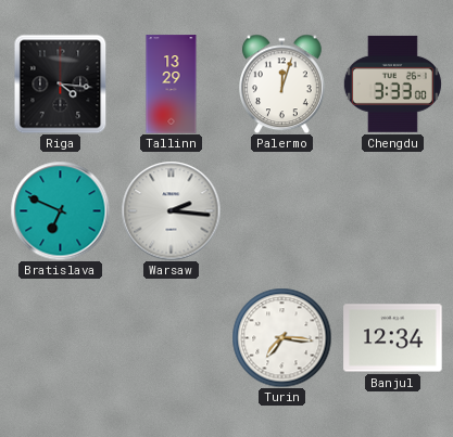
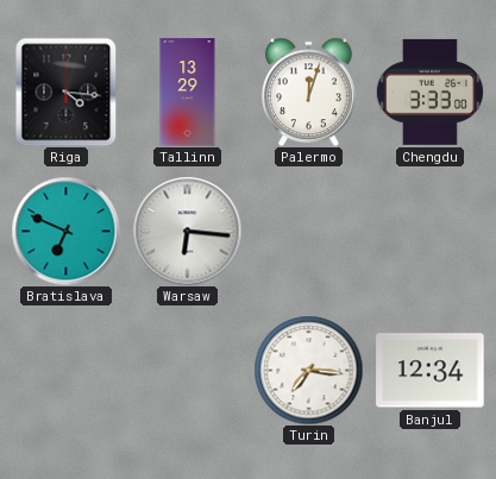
Warsaw: 2:16 -> 6:16 (187, 231)
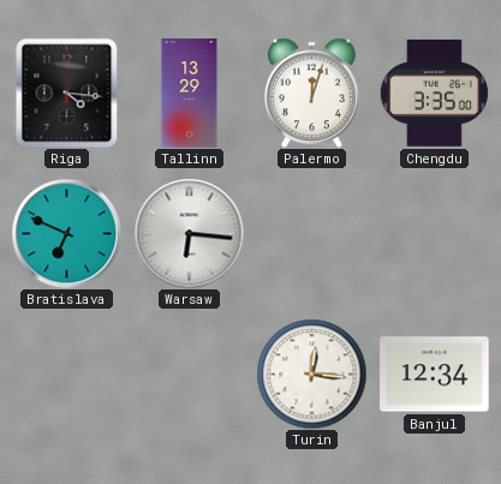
Chengdu: 3:33 -> 3:35 (434, 92)
Turin: 7:16 -> 12:16 (311, 374)
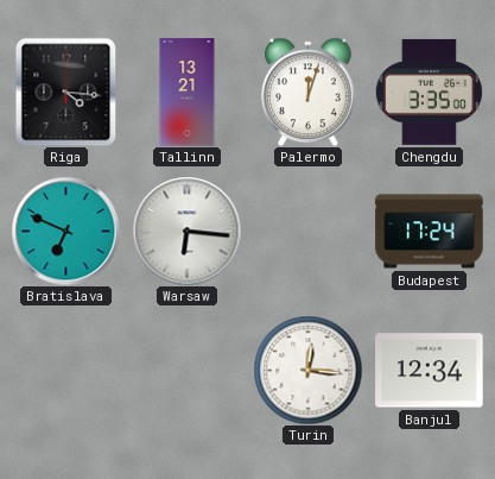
Tallinn: 13:29 -> 13:21 (188, 93)
Budapest: none -> 17:24 (430, 232)
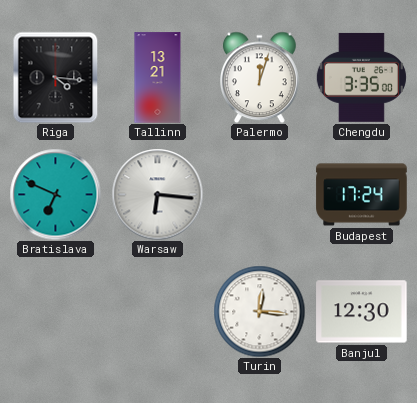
Banjul: 12:34 -> 12:30 (362, 312)
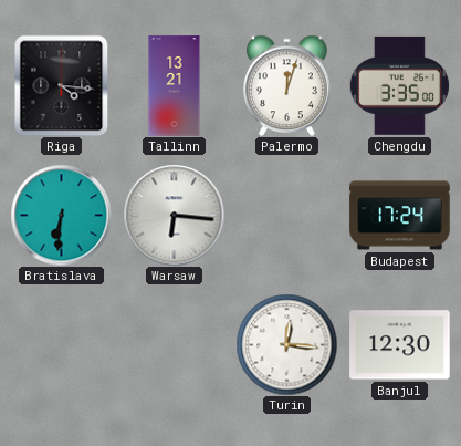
Bratislava: 6:49 -> 6:31 (61, 215)
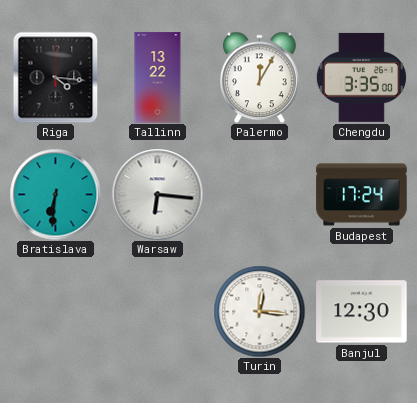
Tallinn: 13:21 -> 13:22 (158, 78)
Palermo: 12:03 -> 12:05 (260, 77)
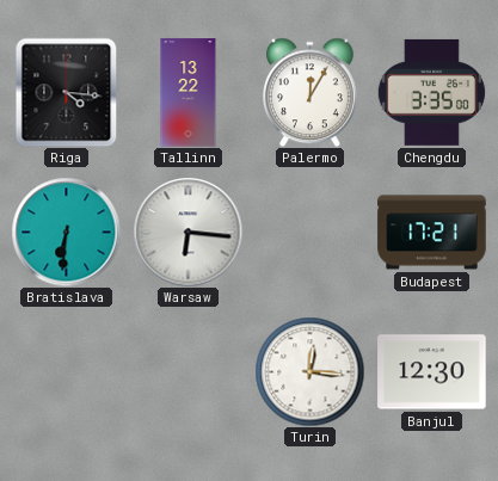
Budapest: 17:24 -> 17:21 (432, 233)
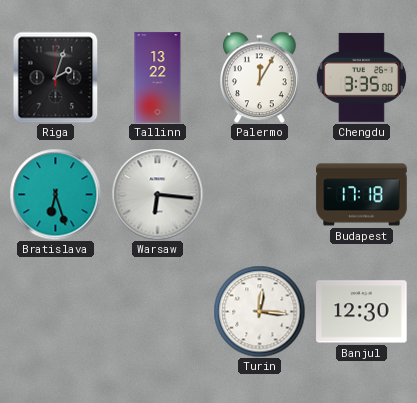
Riga: 4:16 -> 2:03 (56, 77)
Bratislava: 6:31 -> 6:27 (55, 194)
Budapest: 17:21 -> 17:18 (362, 195)
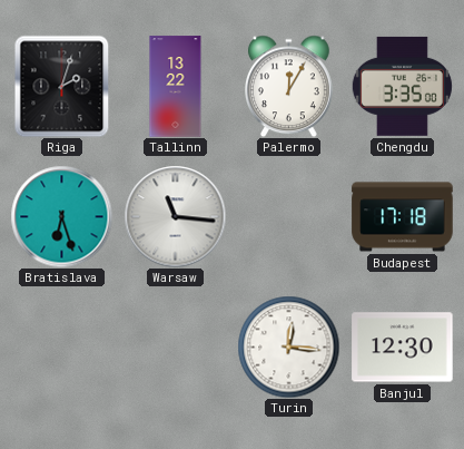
Warsaw: 6:16 -> 11:16 (175, 216)
